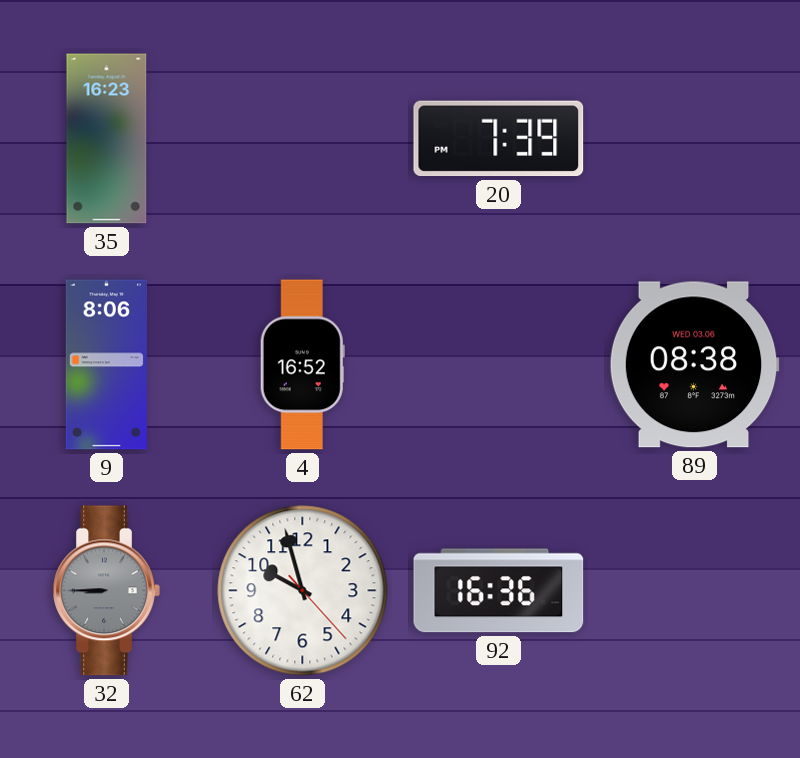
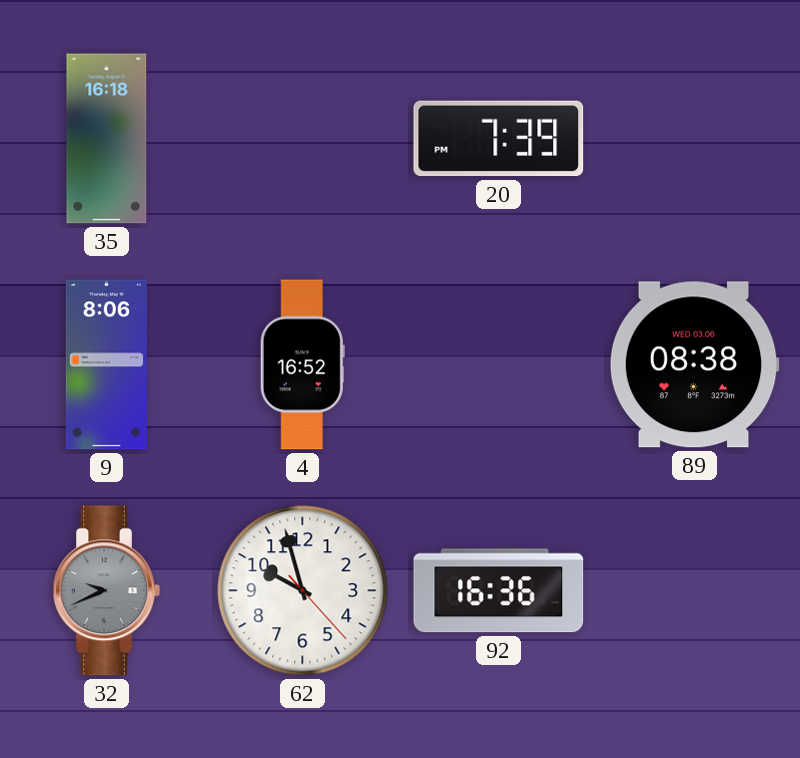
35: 16:23 -> 16:18 (107, 139)
32: 8:45 -> 9:41 (106, 591)
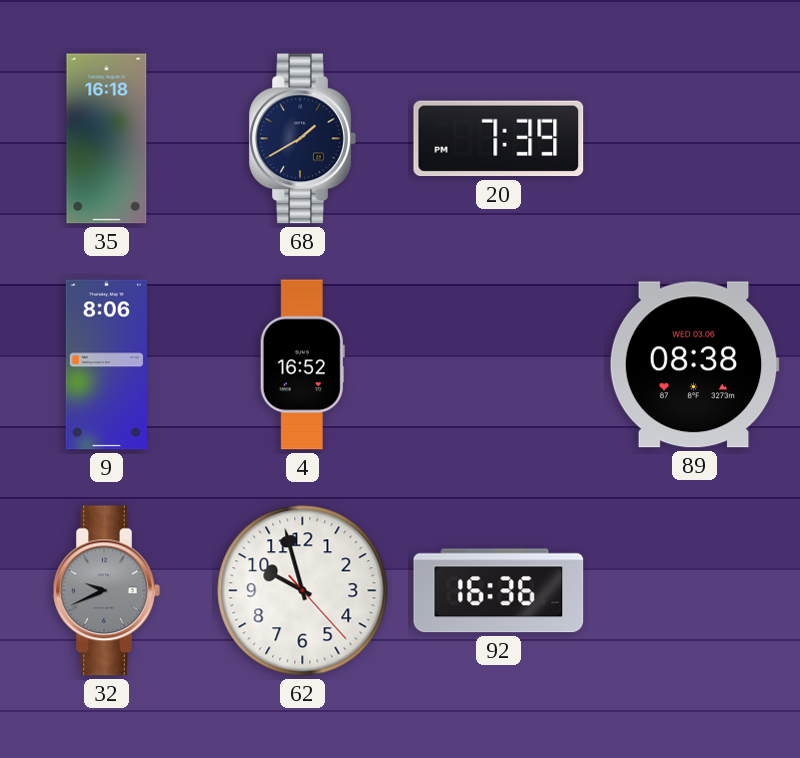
68: none -> 1:40 (302, 139)
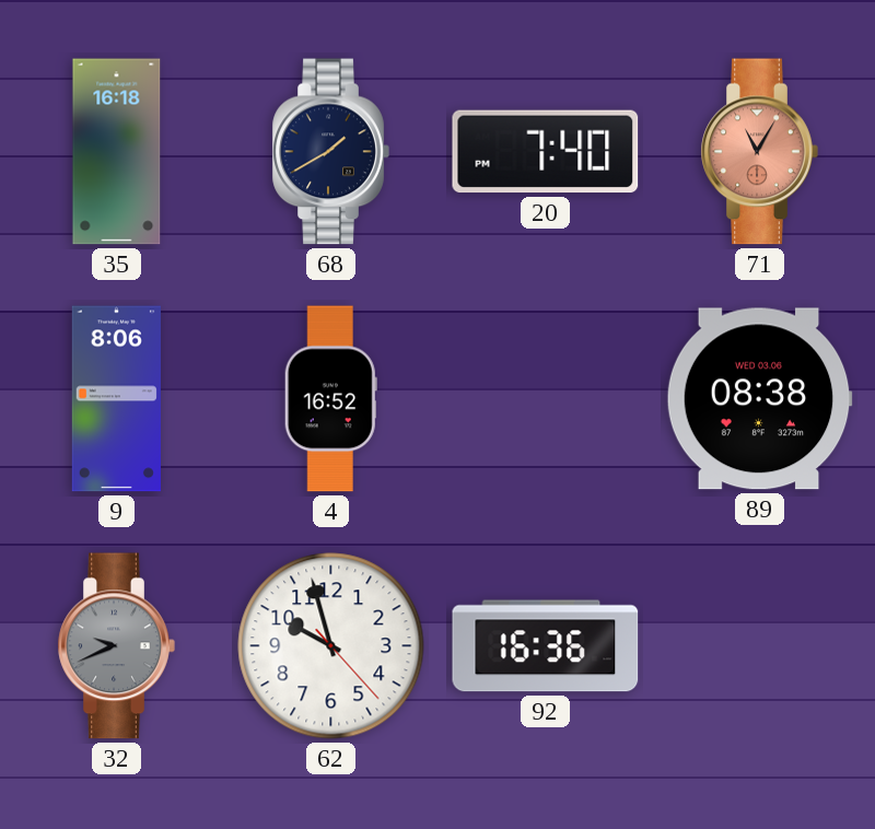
20: 7:39 -> 7:40 (546, 152)
71: none -> 11:05 (759, 152)
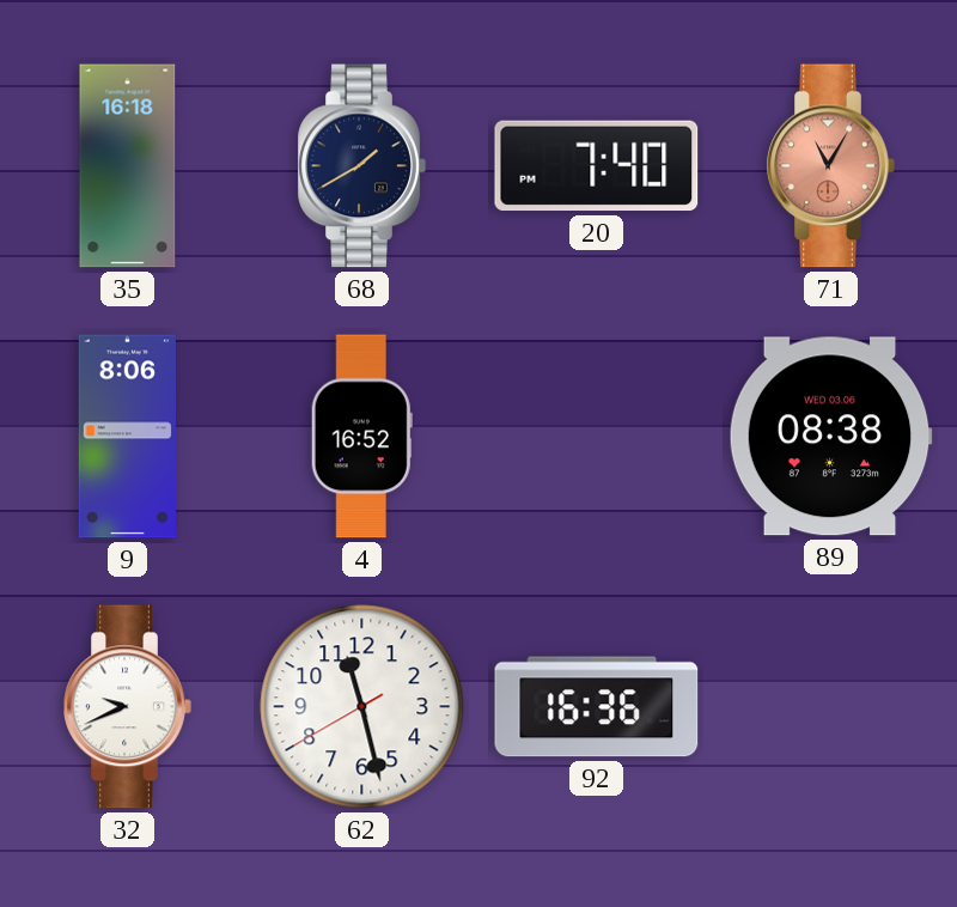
32 dial: grey -> white (127, 707)
62: 9:57 -> 11:27 (362, 707)
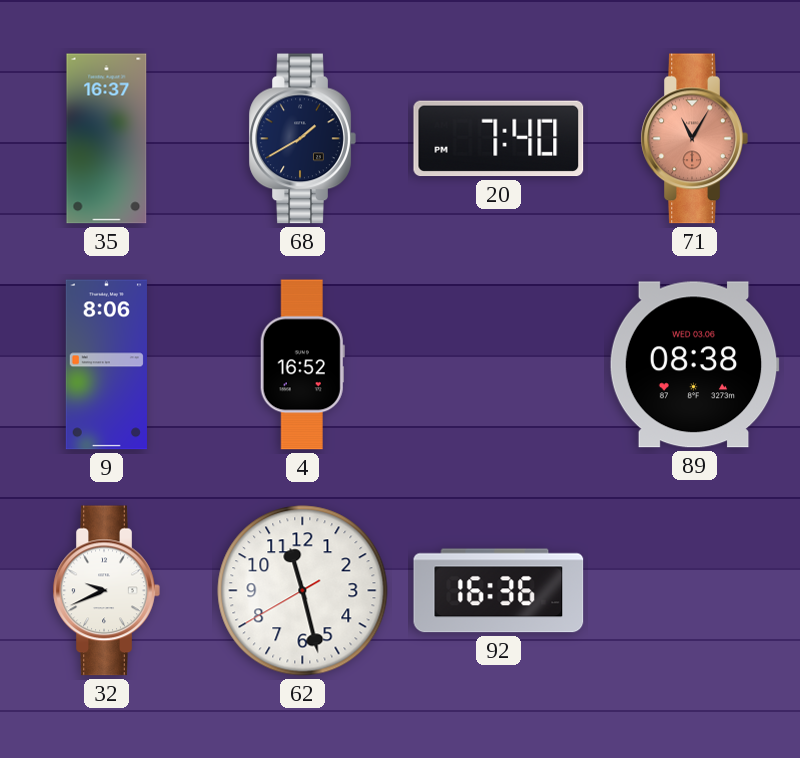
35: 16:18 -> 16:37 (107, 139)
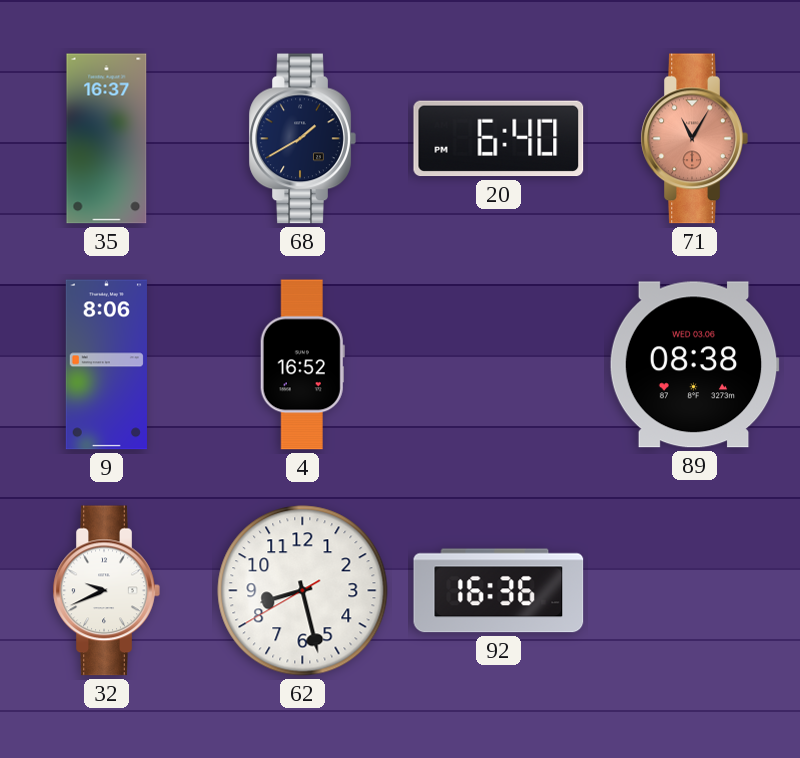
20: 7:40 -> 6:40 (499, 139)
62: 11:27 -> 8:27 (303, 591)
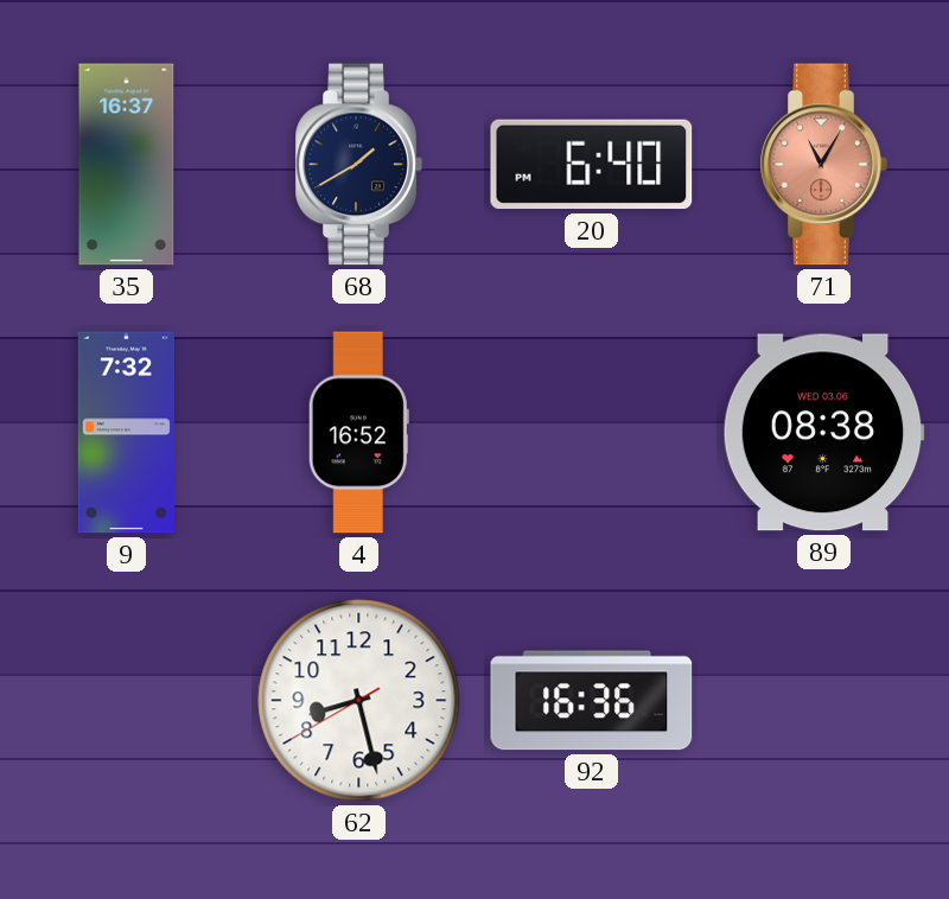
9: 8:06 -> 7:32 (126, 433)
32: 9:41 -> none (106, 591)
